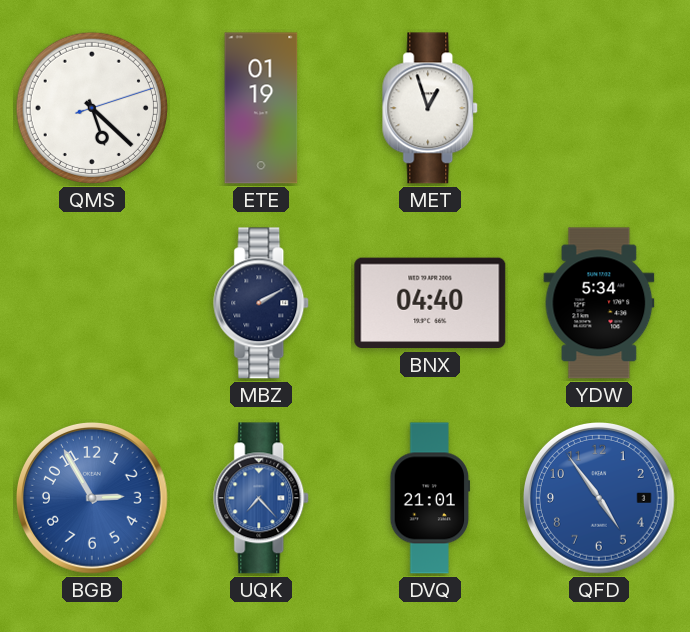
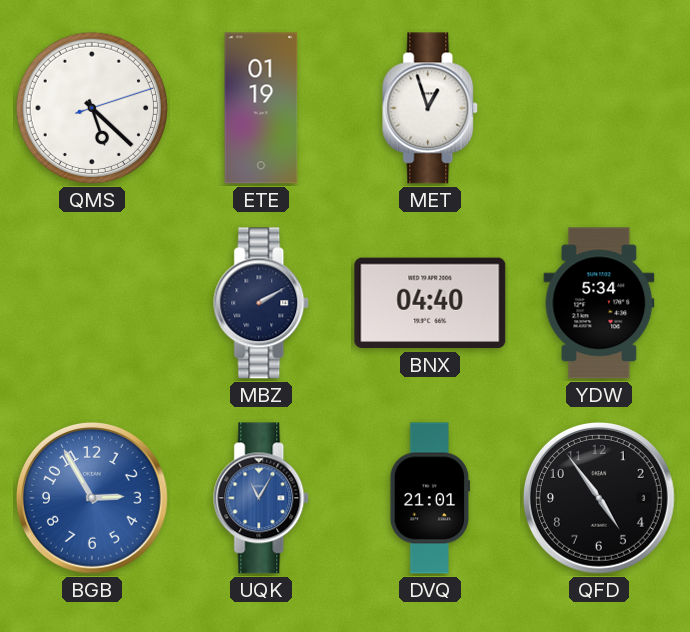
UQK: 7:23 -> 11:05 (262, 498)
QFD dial: blue -> black (600, 499)
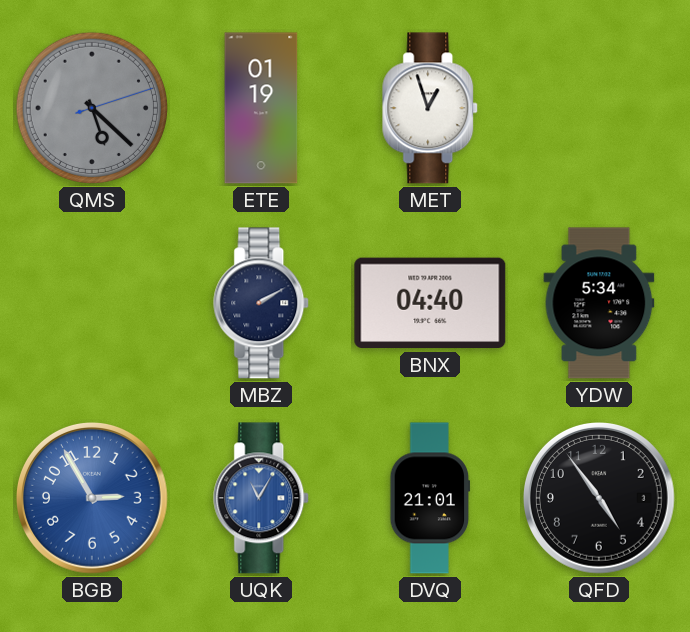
QMS dial: white -> grey (92, 108)
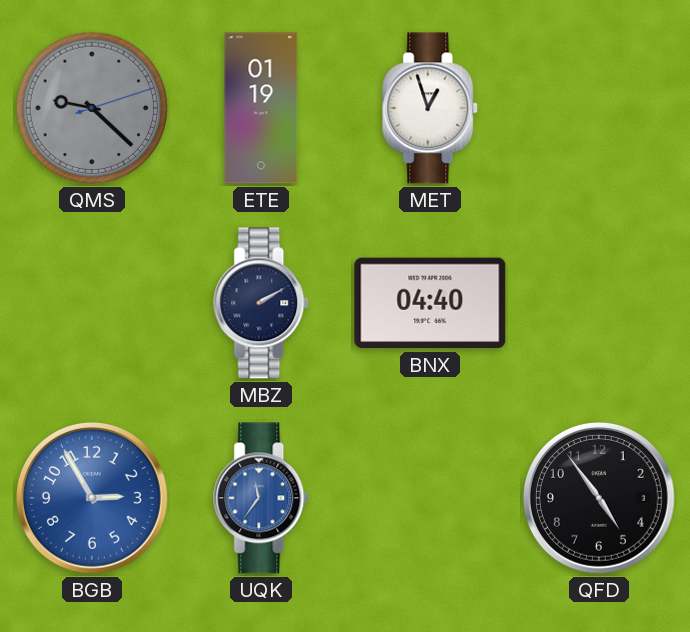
QMS: 5:22 -> 9:22 (92, 108)
YDW: 5:34 -> none (599, 303)
UQK: 11:05 -> 11:36 (262, 498)
DVQ: 21:01 -> none (430, 498)
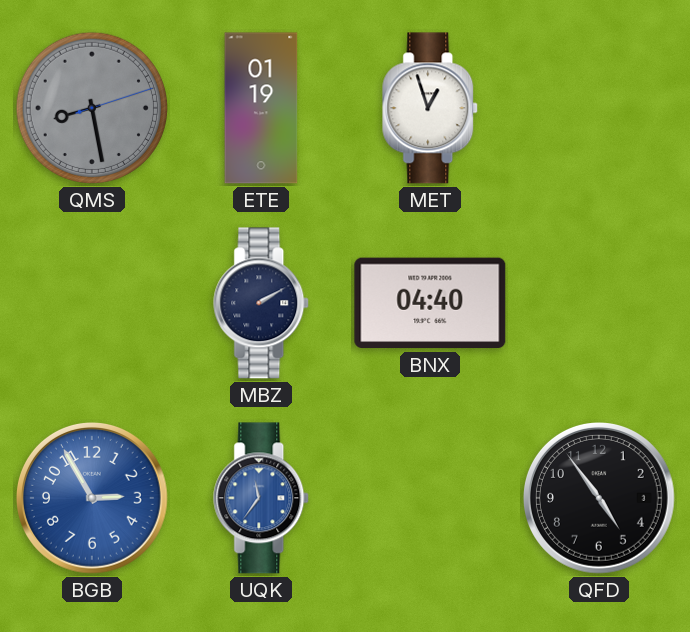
QMS: 9:22 -> 8:28 (92, 108)
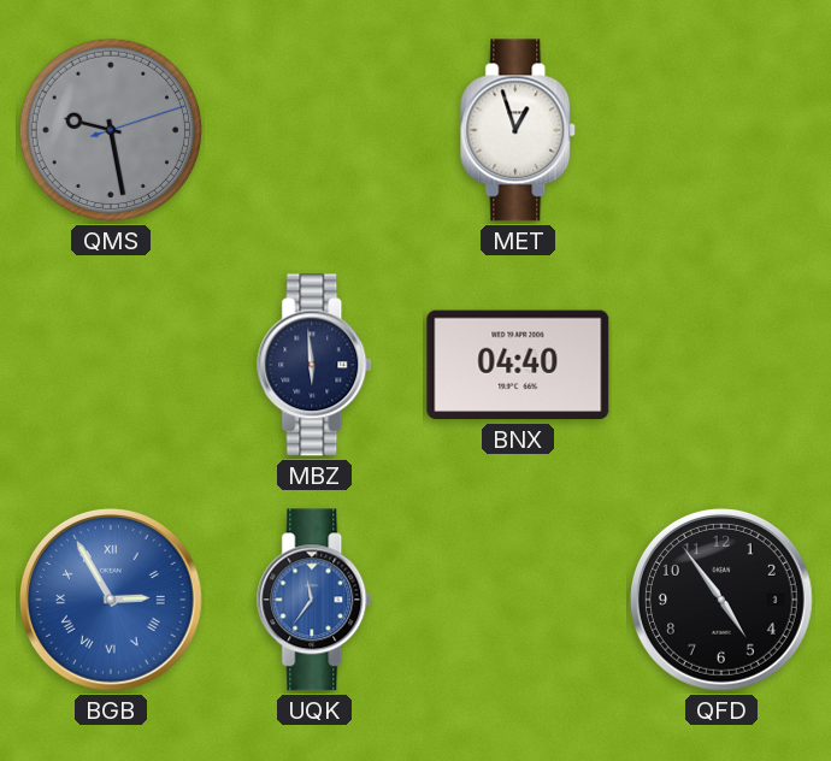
QMS: 8:28 -> 9:28 (111, 130)
ETE: 01:19 -> none (261, 108)
MBZ: 2:10 -> 5:59 (316, 365)
BGB numerals: Arabic -> Roman (112, 601)
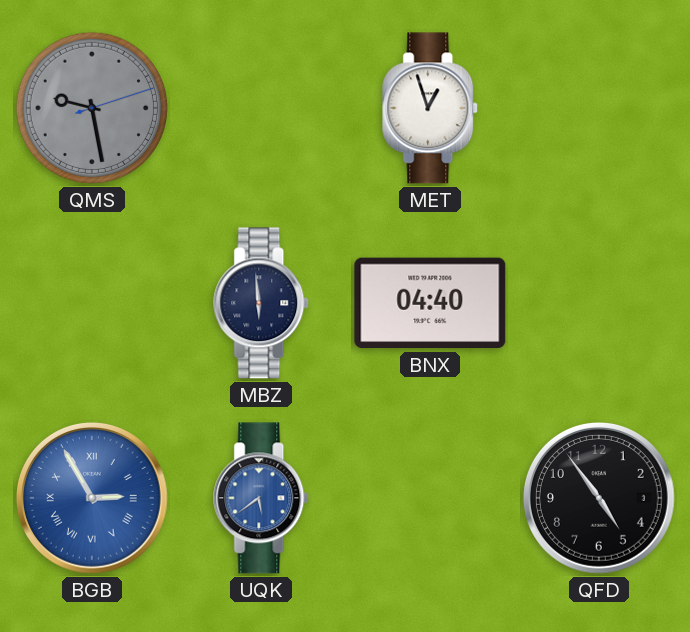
UQK: 11:36 -> 5:39 (262, 498)
